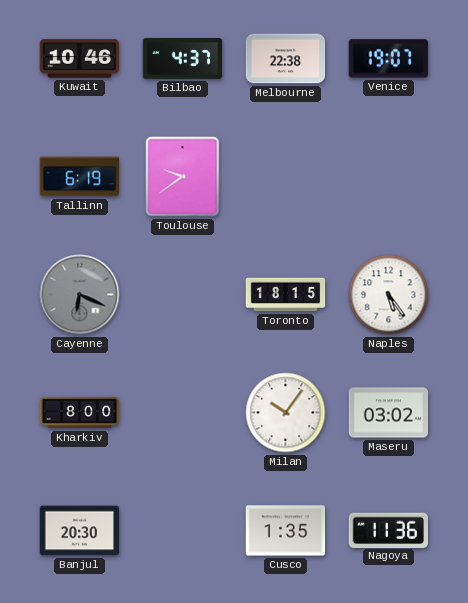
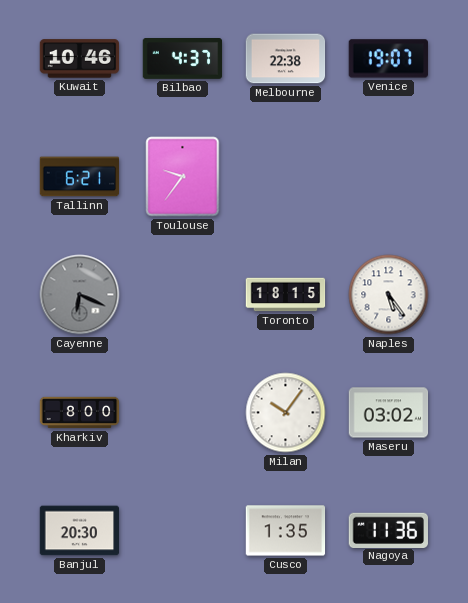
Tallinn: 6:19 -> 6:21 (80, 177)
Toulouse: 9:39 -> 9:36 (183, 177)
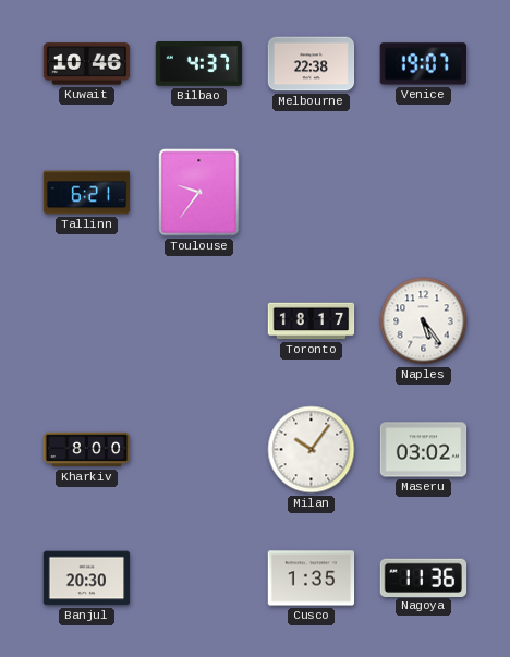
Cayenne: 6:19 -> none (80, 295)
Toronto: 18:15 -> 18:17 (312, 321)
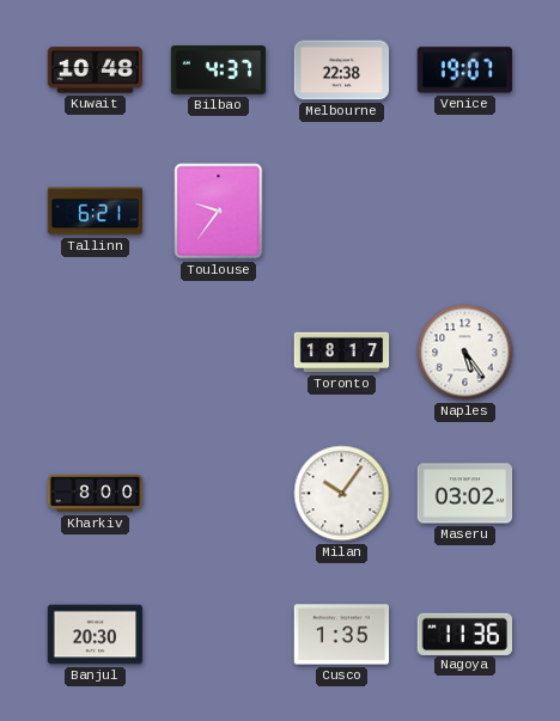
Kuwait: 10:46 -> 10:48 (96, 71)
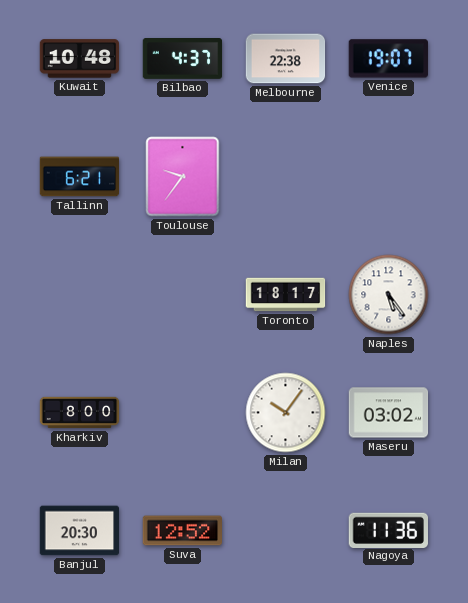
Suva: none -> 12:52 (183, 531)
Cusco: 1:35 -> none (342, 635)
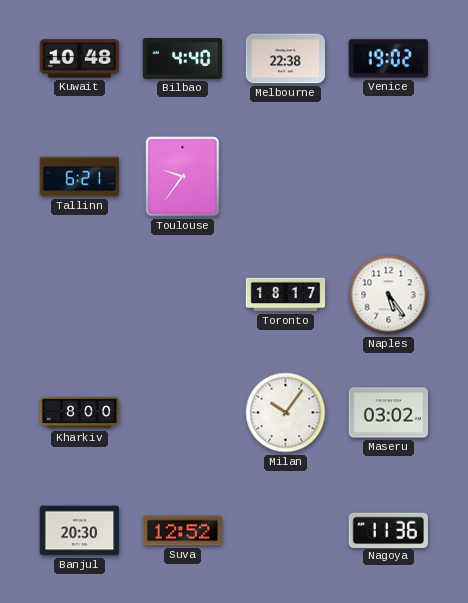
Bilbao: 4:37 -> 4:40 (183, 59)
Venice: 19:07 -> 19:02 (388, 59)
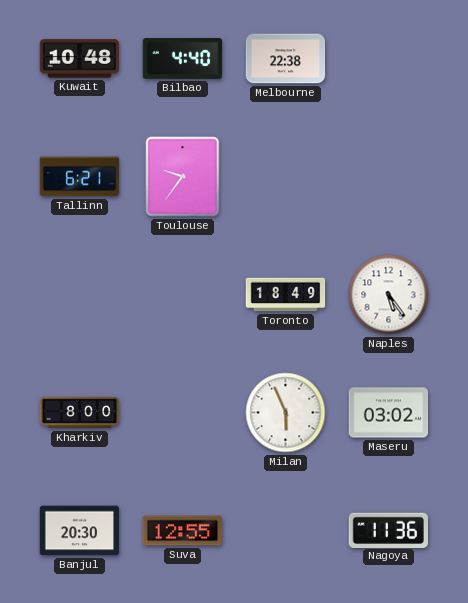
Venice: 19:02 -> none (388, 59)
Toronto: 18:17 -> 18:49 (286, 295)
Milan: 10:06 -> 5:56 (286, 413)
Suva: 12:52 -> 12:55 (183, 531)
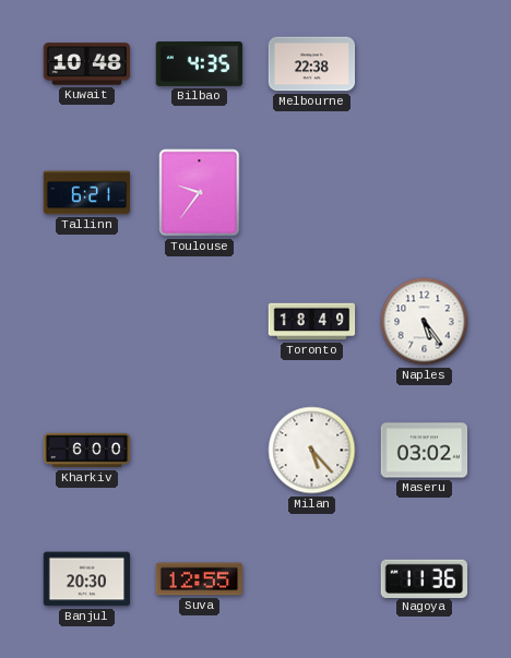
Bilbao: 4:40 -> 4:35 (200, 64)
Kharkiv: 8:00 -> 6:00 (87, 451)
Milan: 5:56 -> 5:23 (312, 451)
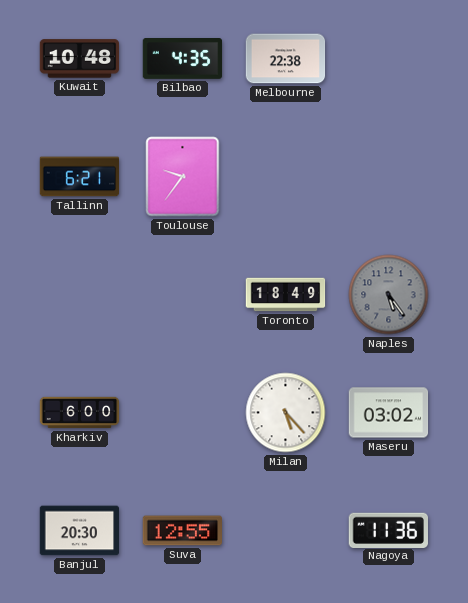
Naples dial: white -> grey (389, 295)
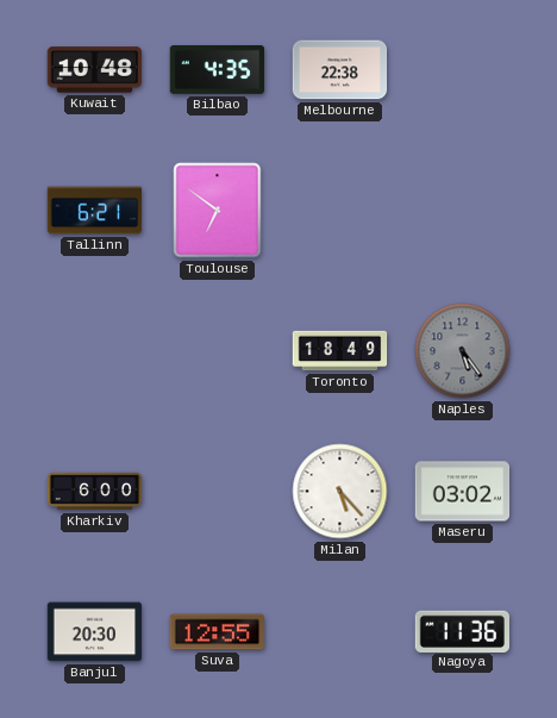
Toulouse: 9:36 -> 6:51 (218, 211)
